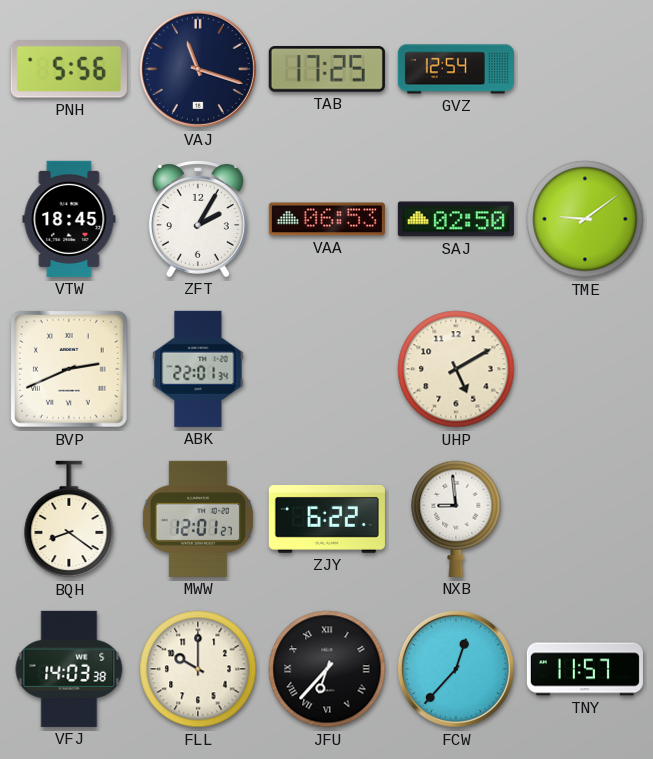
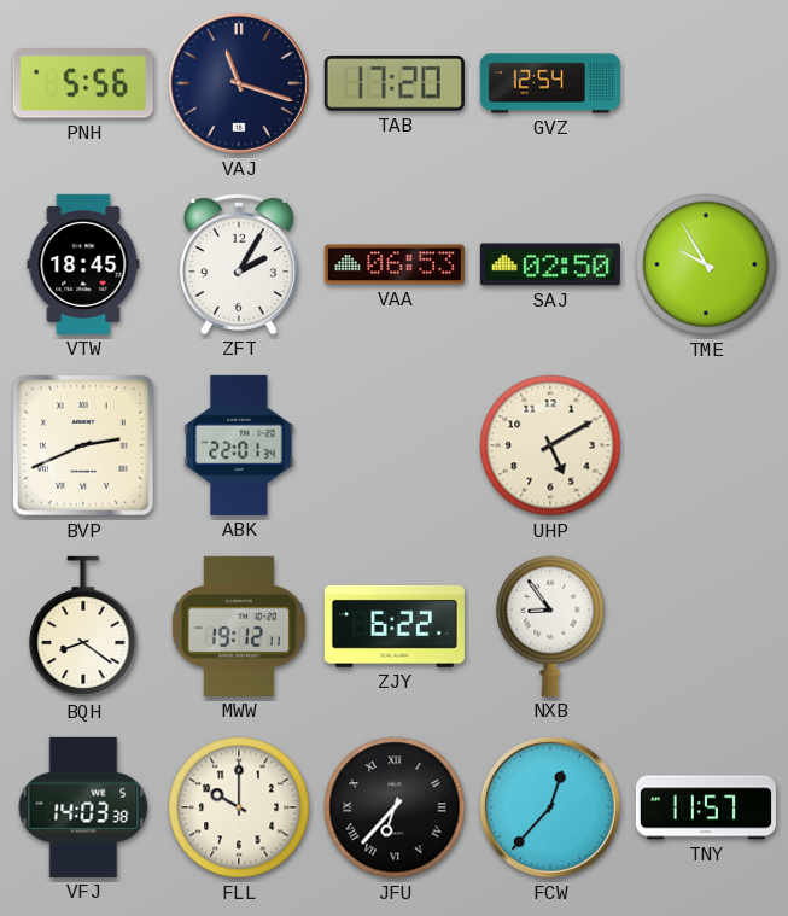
TAB: 17:25 -> 17:20 (395, 84)
TME: 9:09 -> 9:55 (706, 264)
MWW: 12:01 -> 19:12 (239, 626)
NXB: 8:59 -> 8:54 (550, 626)
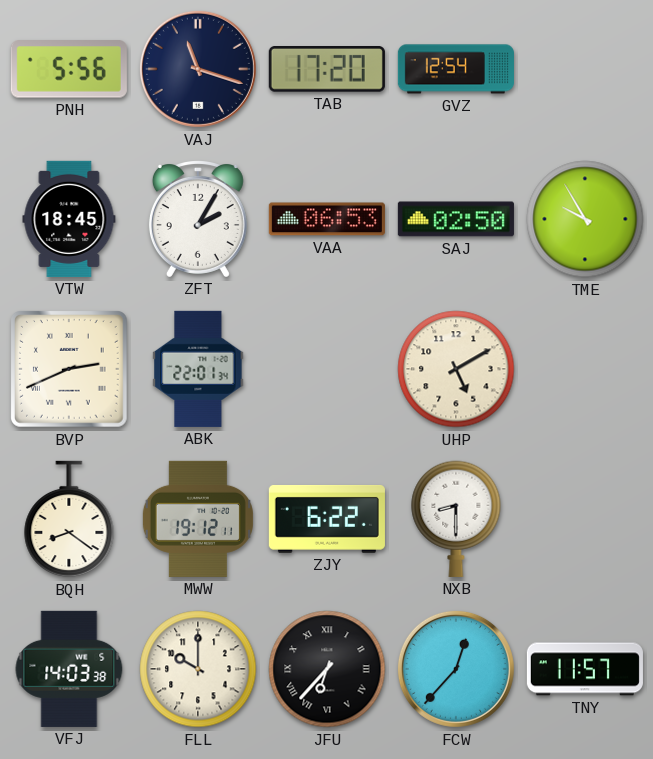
NXB: 8:54 -> 8:30 (456, 519)
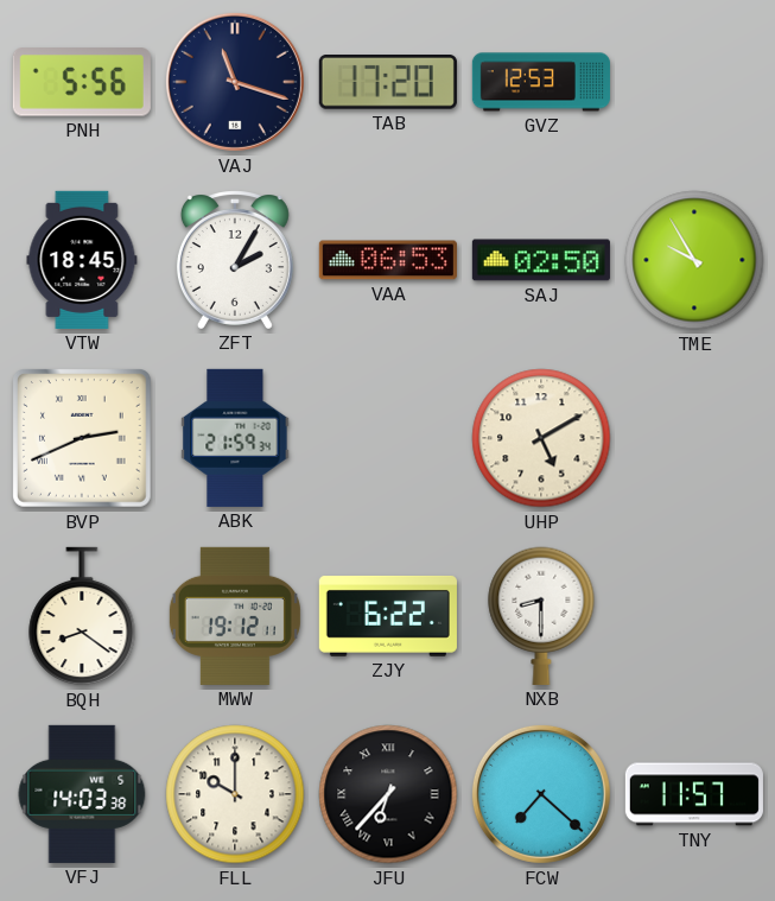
GVZ: 12:54 -> 12:53 (541, 82)
ABK: 22:01 -> 21:59 (235, 438)
FCW: 12:37 -> 7:22 (541, 794)
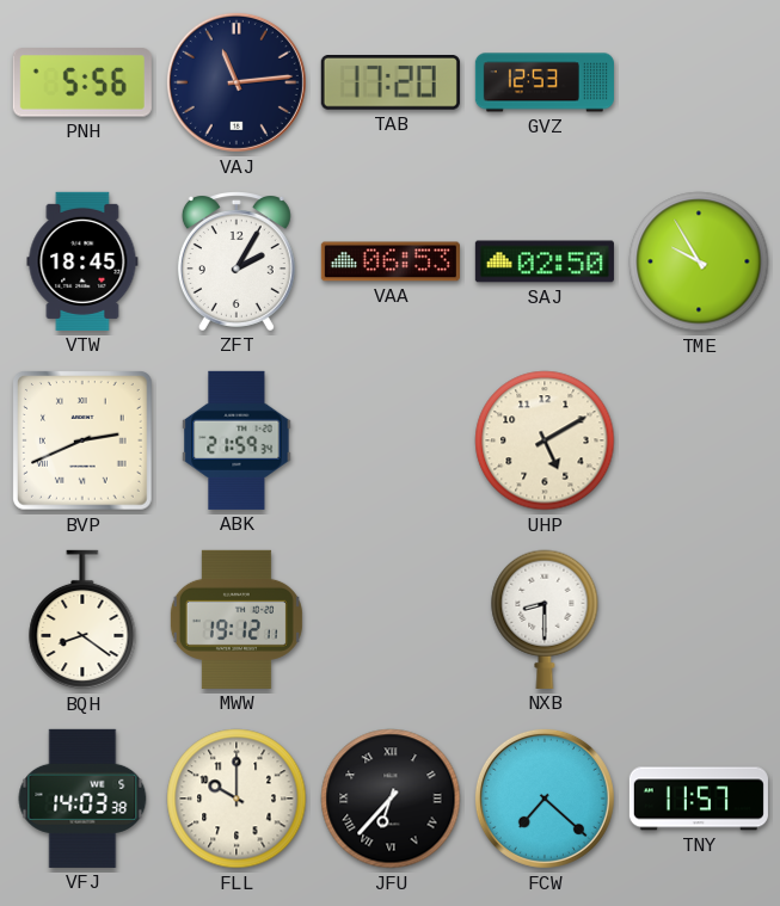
VAJ: 11:18 -> 11:14 (237, 82)
ZJY: 6:22 -> none (388, 616)
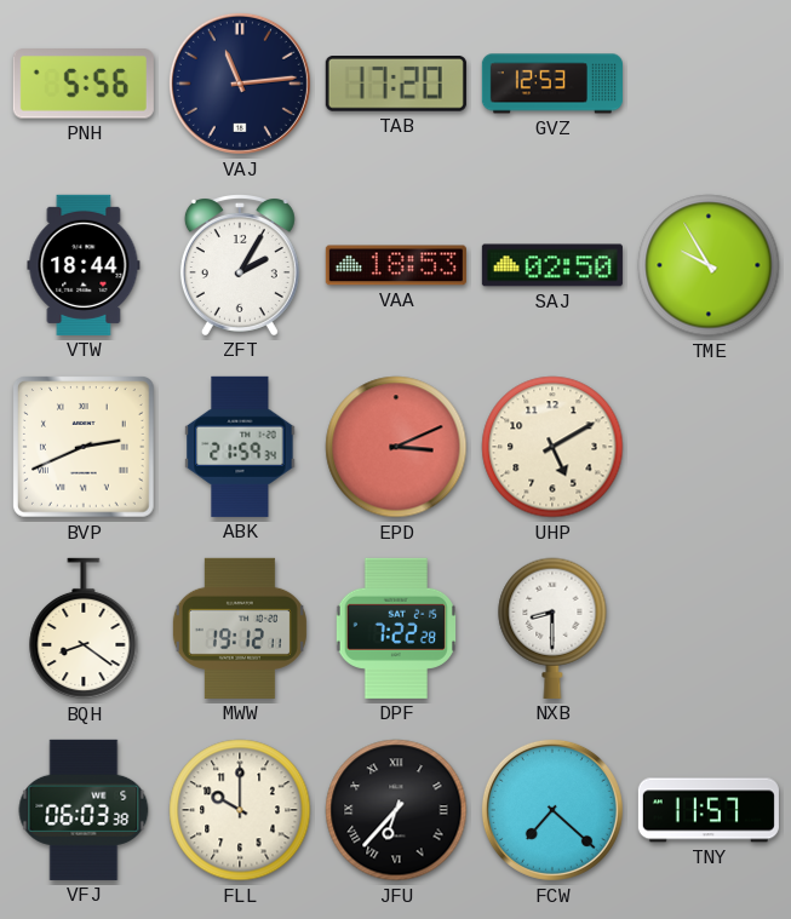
VTW: 18:45 -> 18:44 (84, 265)
VAA: 06:53 -> 18:53 (396, 265)
EPD: none -> 3:11 (396, 447)
DPF: none -> 7:22 (395, 628)
VFJ: 14:03 -> 06:03 (84, 810)
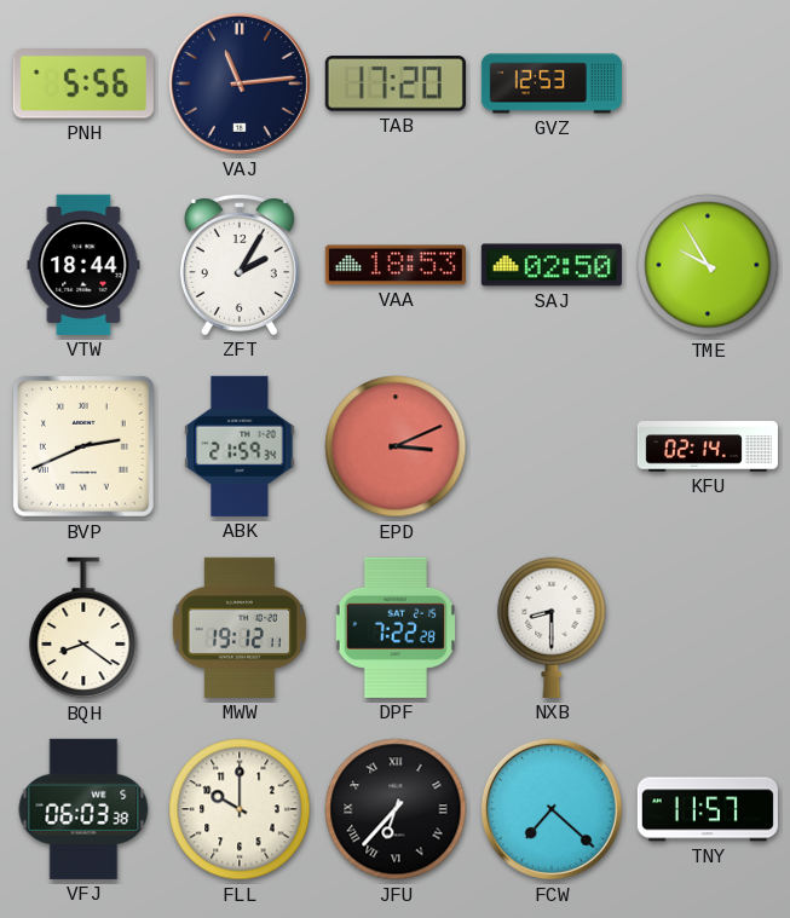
UHP: 5:10 -> none (552, 447)
KFU: none -> 02:14 (708, 446)
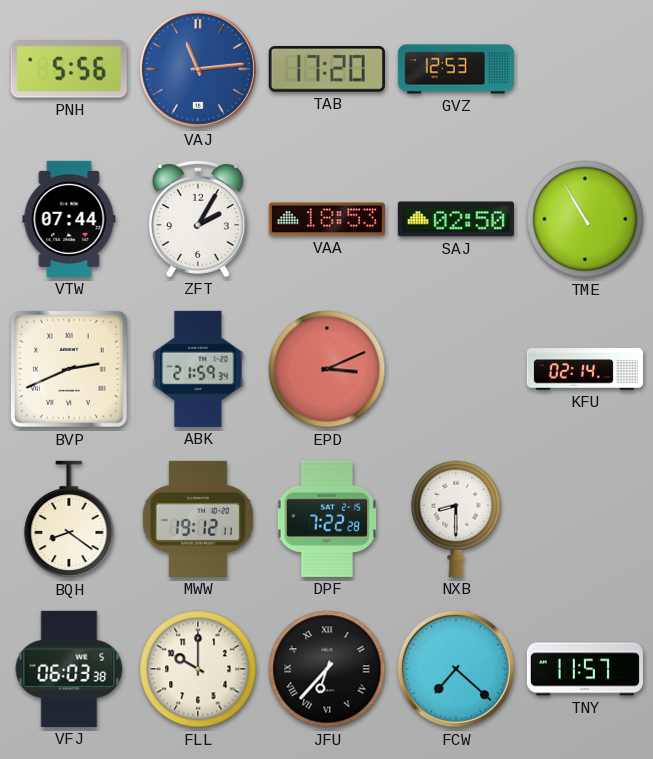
VAJ dial: navy -> blue (198, 69)
VTW: 18:44 -> 07:44 (69, 219)
TME: 9:55 -> 10:55 (585, 219)
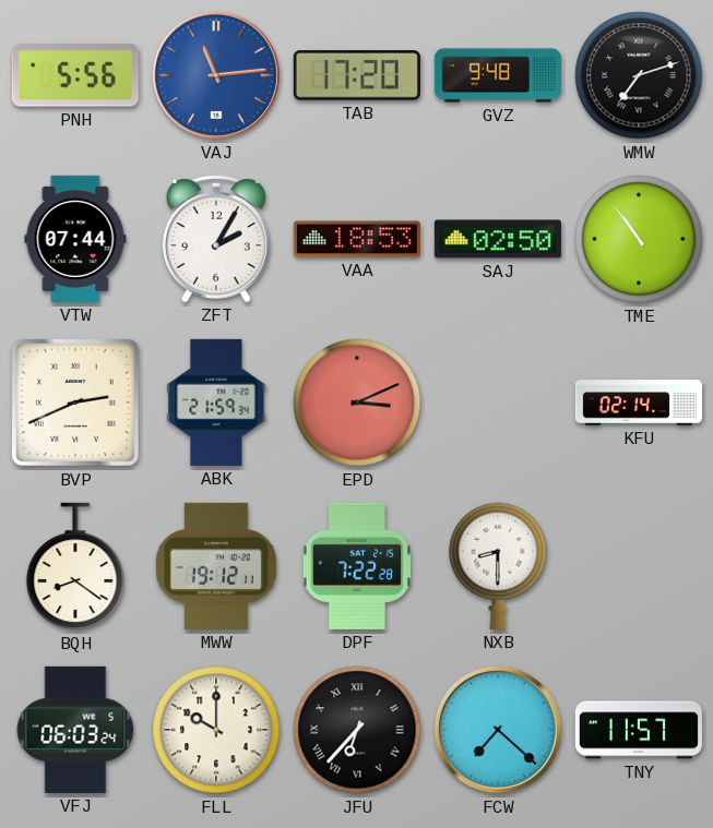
GVZ: 12:53 -> 9:48 (498, 75)
WMW: none -> 7:12 (639, 75)
TME: 10:55 -> 10:54 (639, 239)
VFJ: 06:03:38 -> 06:03:24 (75, 730)
